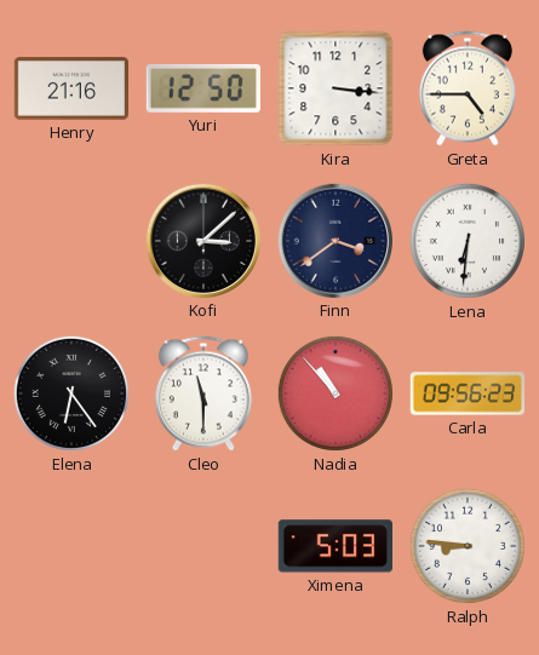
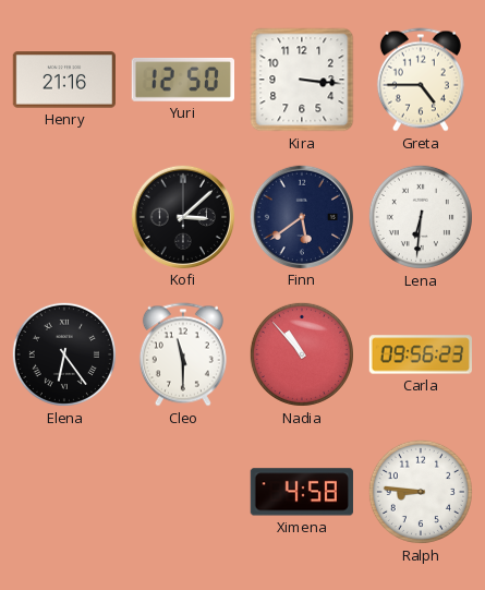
Finn: 3:39 -> 5:39 (301, 216)
Ximena: 5:03 -> 4:58 (302, 492)
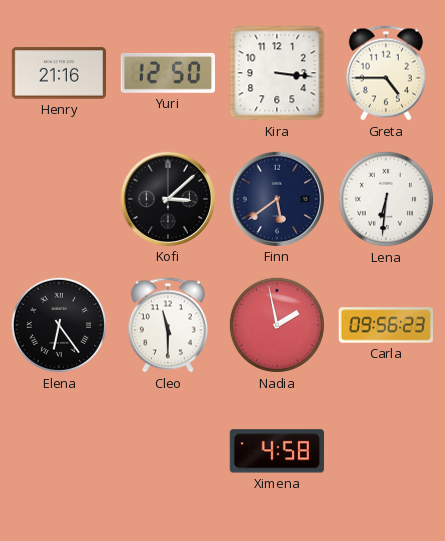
Nadia: 10:53 -> 1:58 (277, 325)
Ralph: 8:46 -> none (421, 492)
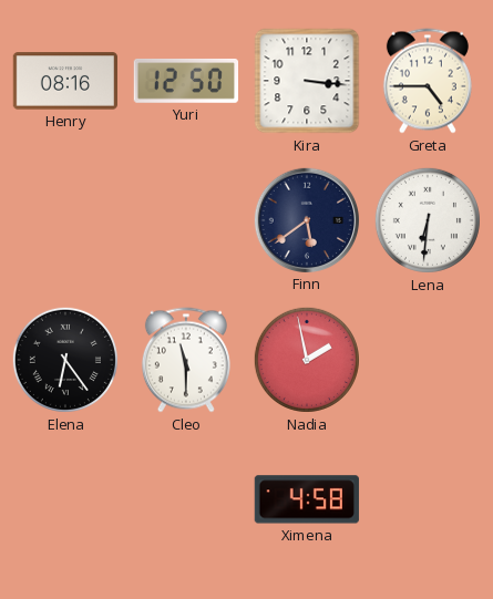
Henry: 21:16 -> 08:16 (64, 81)
Kofi: 3:08 -> none (167, 198)
Carla: 09:56 -> none (386, 325)
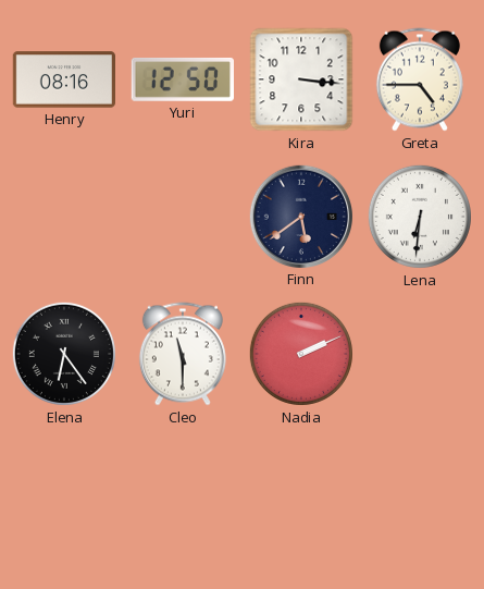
Nadia: 1:58 -> 2:11 (301, 354)
Ximena: 4:58 -> none (307, 499)
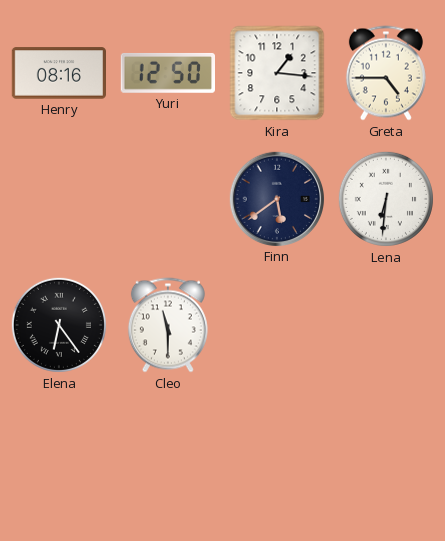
Kira: 3:16 -> 1:16 (277, 73)
Nadia: 2:11 -> none (301, 354)
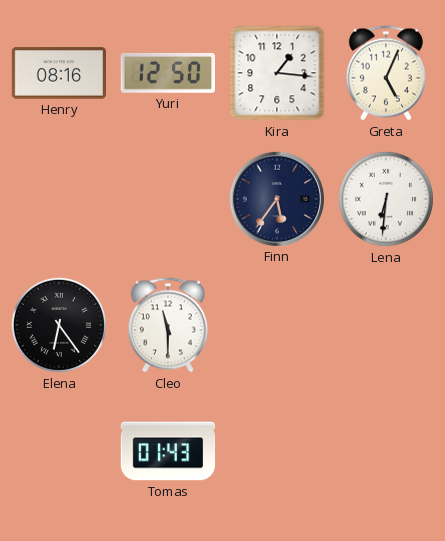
Greta: 4:45 -> 5:04 (386, 73)
Finn: 5:39 -> 5:36 (276, 198)
Tomas: none -> 01:43 (168, 451)
